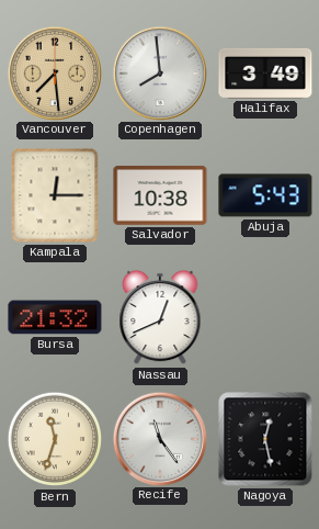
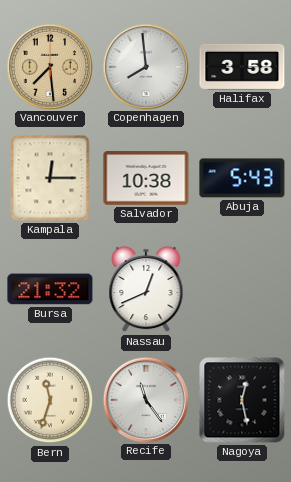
Halifax: 3:49 -> 3:58 (242, 67)
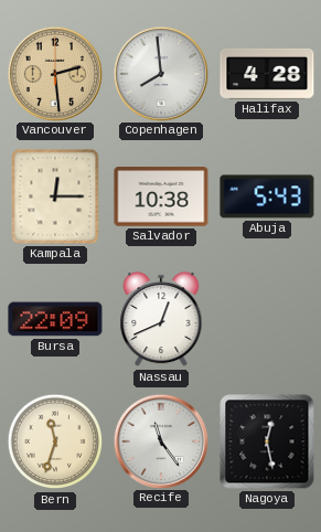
Vancouver: 7:29 -> 2:29 (54, 73)
Halifax: 3:58 -> 4:28 (267, 74)
Bursa: 21:32 -> 22:09 (55, 319)
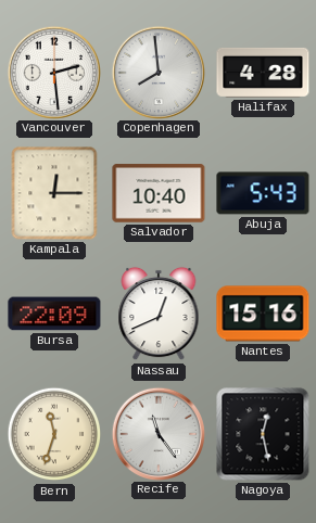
Vancouver dial: champagne -> white (53, 72)
Salvador: 10:38 -> 10:40 (159, 193)
Nantes: none -> 15:16 (263, 314)
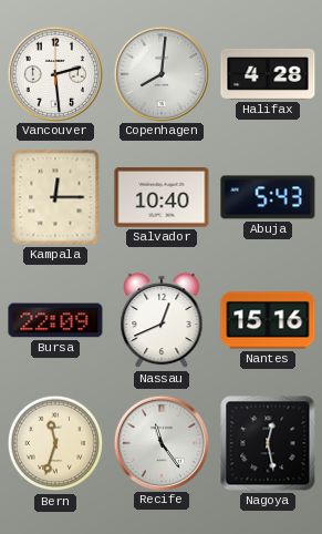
Copenhagen: 7:59 -> 8:01 (160, 73)
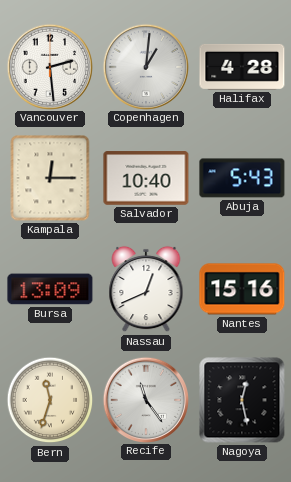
Copenhagen: 8:01 -> 1:01 (145, 66)
Bursa: 22:09 -> 13:09 (50, 289)
